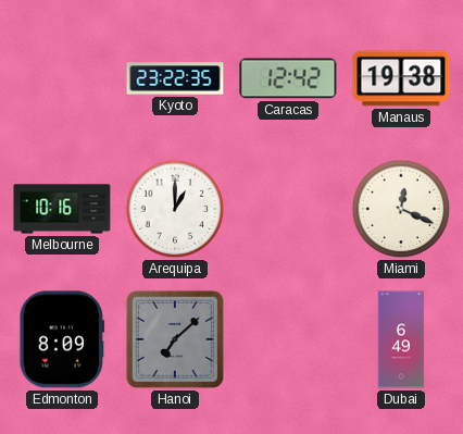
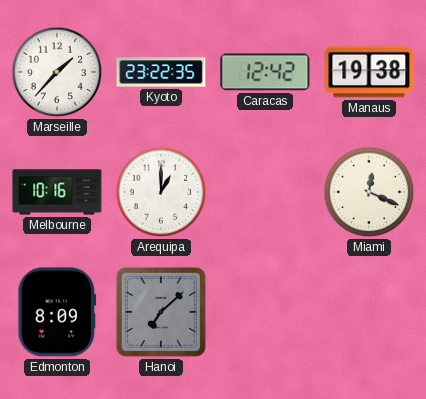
Marseille: none -> 1:37 (57, 72)
Dubai: 6:49 -> none (401, 339)
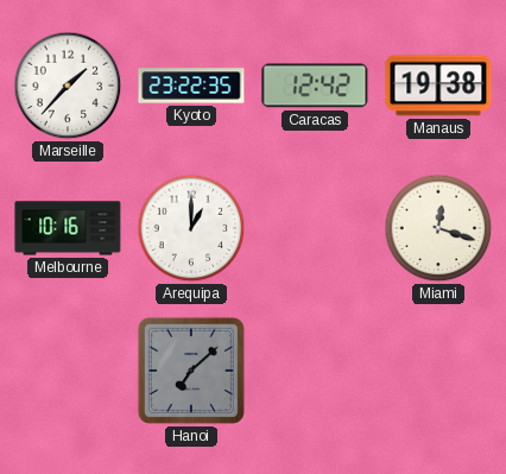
Miami: 12:19 -> 12:18 (438, 228)
Edmonton: 8:09 -> none (57, 312)
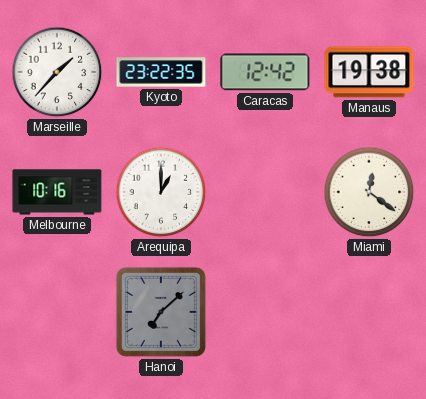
Miami: 12:18 -> 12:21 (369, 192)
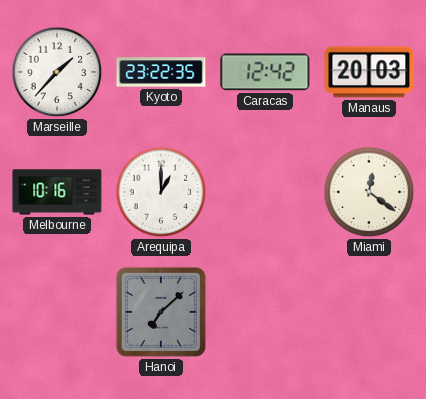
Manaus: 19:38 -> 20:03 (369, 72)
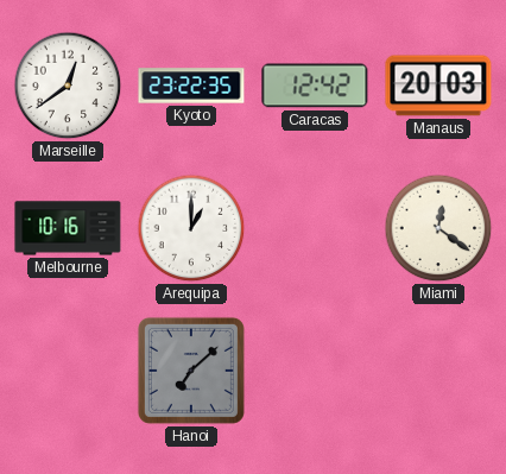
Marseille: 1:37 -> 12:39 (68, 86)
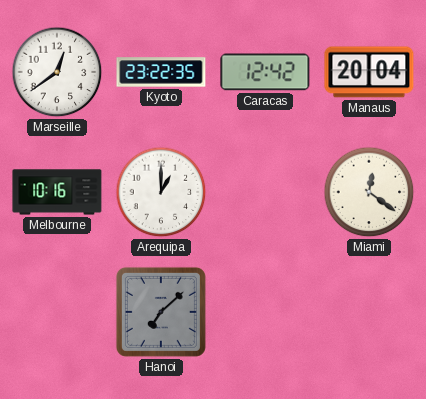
Manaus: 20:03 -> 20:04 (369, 72)
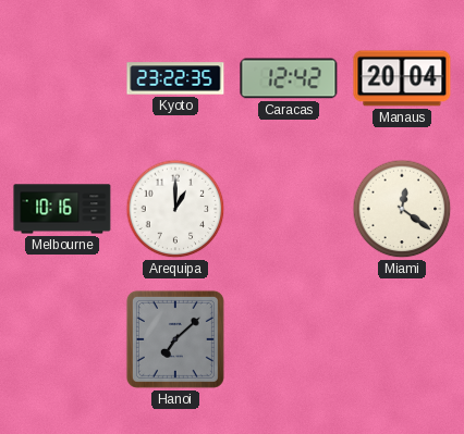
Marseille: 12:39 -> none (57, 72)
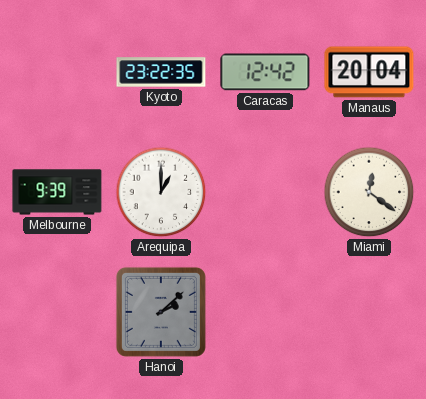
Melbourne: 10:16 -> 9:39 (57, 192)
Hanoi: 7:08 -> 2:08 (161, 312)
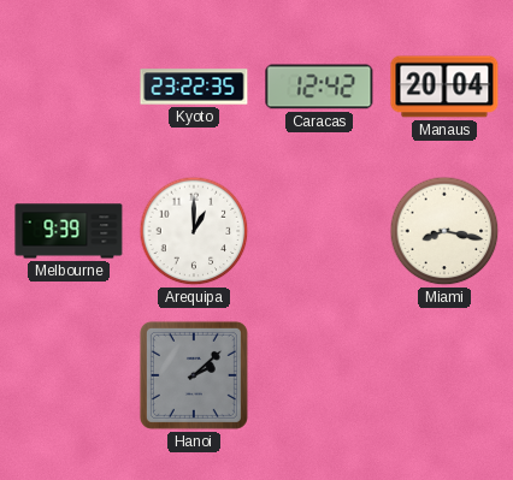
Miami: 12:21 -> 8:17 (444, 231)
